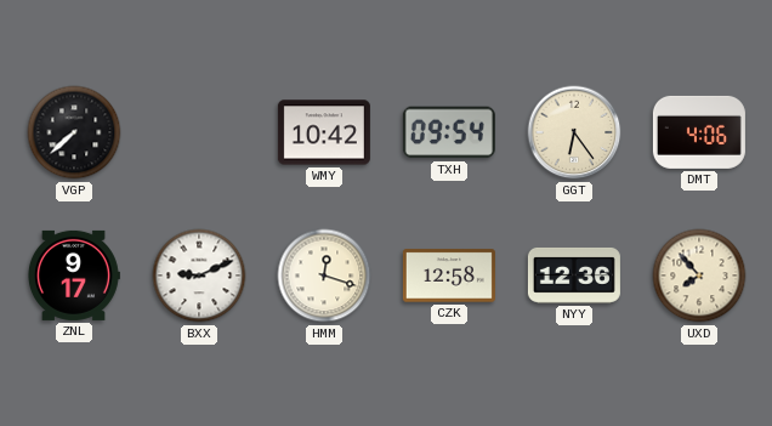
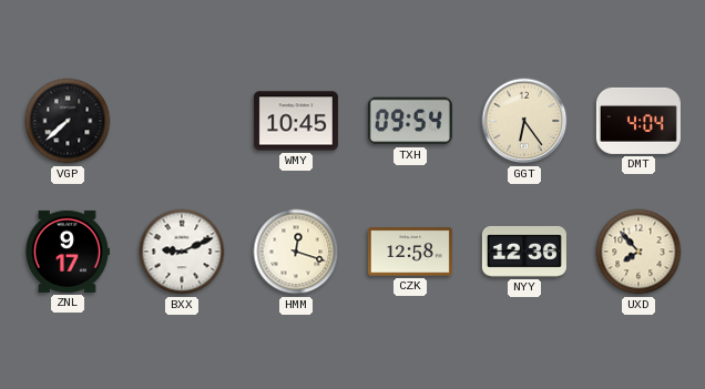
WMY: 10:42 -> 10:45 (296, 121)
DMT: 4:06 -> 4:04 (638, 121)
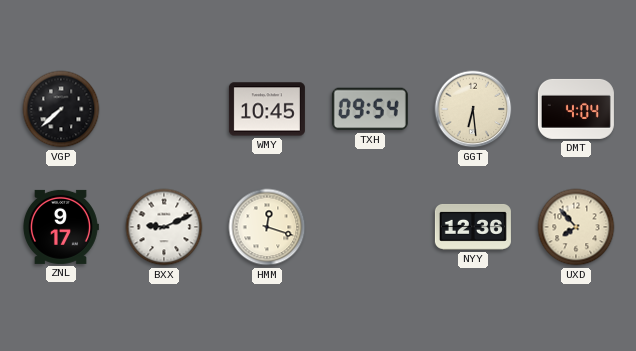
GGT: 6:24 -> 6:29 (473, 109)
CZK: 12:58 -> none (410, 252)
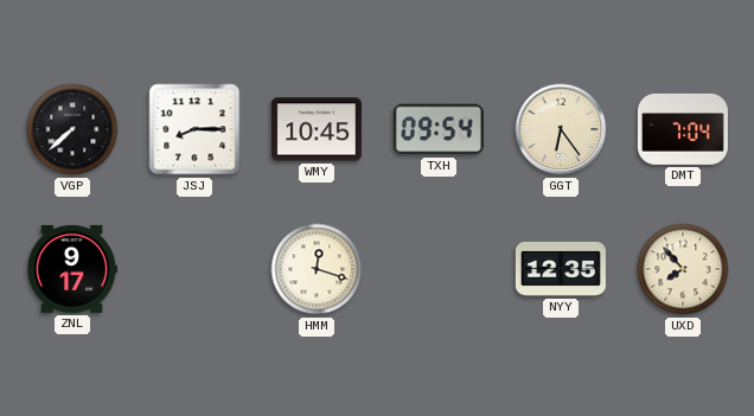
JSJ: none -> 8:15 (194, 129)
GGT: 6:29 -> 6:24 (561, 129)
DMT: 4:04 -> 7:04 (683, 129)
BXX: 9:11 -> none (164, 227)
NYY: 12:36 -> 12:35 (561, 269)
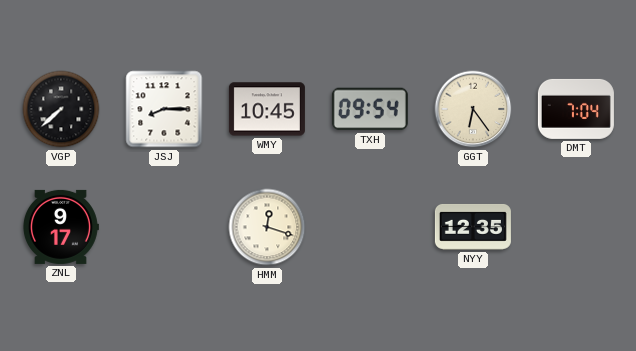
UXD: 7:53 -> none (683, 269)
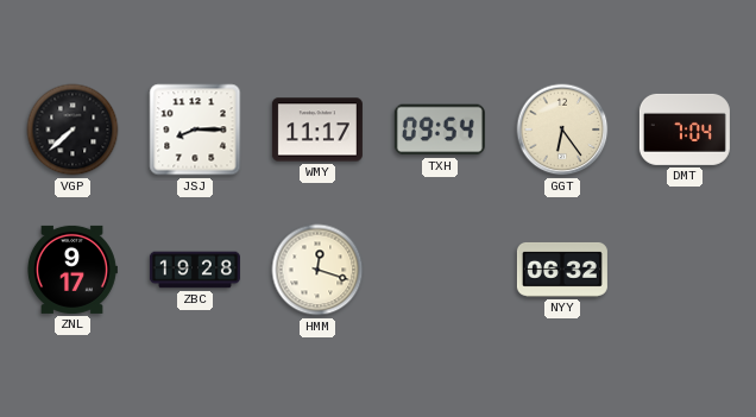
WMY: 10:45 -> 11:17 (317, 129)
ZBC: none -> 19:28 (195, 270)
NYY: 12:35 -> 06:32 (562, 270)
